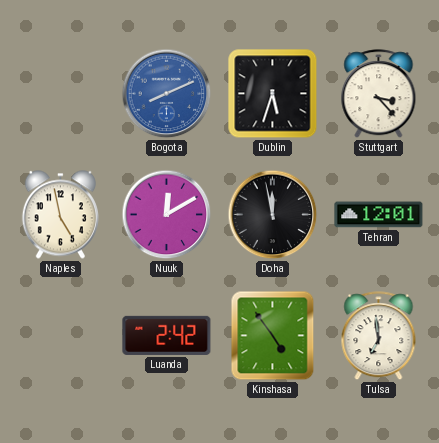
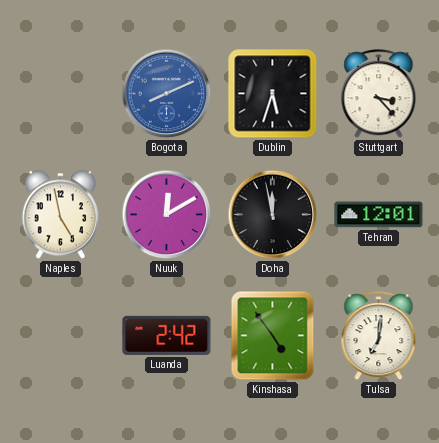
Tulsa: 6:59 -> 7:01 (379, 336)
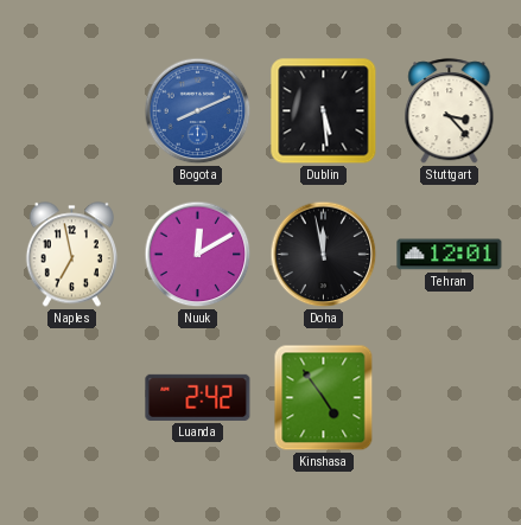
Dublin: 5:33 -> 5:29 (324, 111)
Naples: 4:58 -> 6:58 (71, 255)
Tulsa: 7:01 -> none (379, 336)
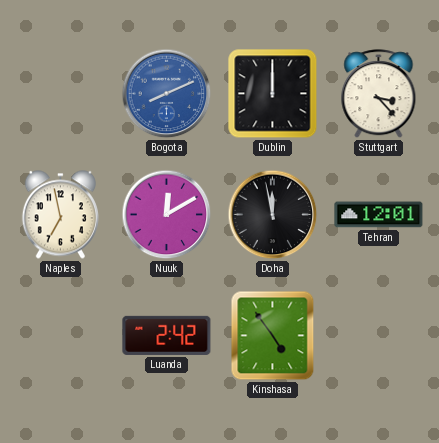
Dublin: 5:29 -> 12:00 (273, 94)
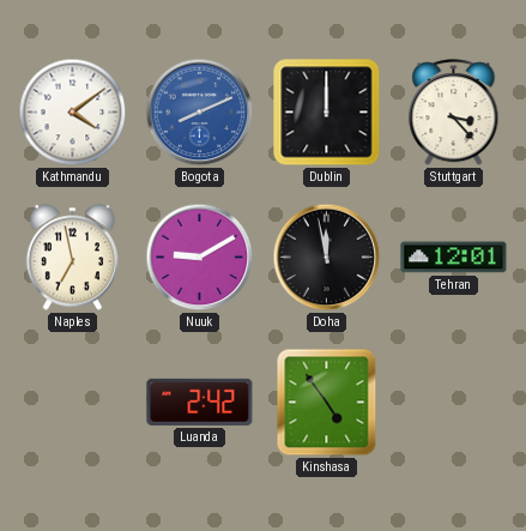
Kathmandu: none -> 4:09 (73, 113)
Nuuk: 12:10 -> 9:10 (200, 258)
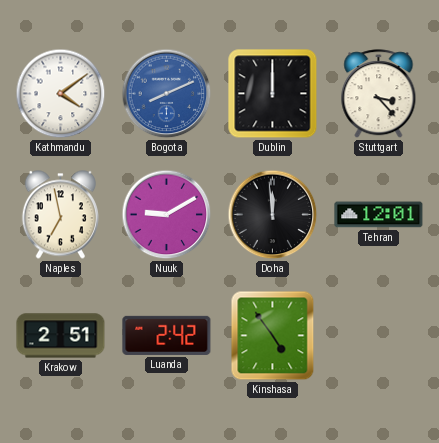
Doha: 11:58 -> 11:59 (273, 215)
Krakow: none -> 2:51 (61, 336)
